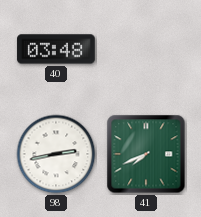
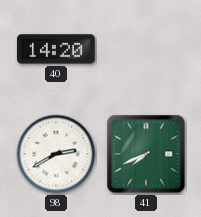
40: 03:48 -> 14:20 (56, 49)
98: 2:43 -> 2:40 (56, 154)
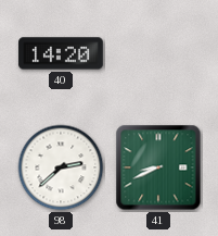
98: 2:40 -> 2:38 (61, 167)
41: 7:41 -> 8:41 (158, 167)
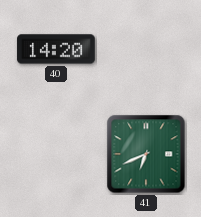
98: 2:38 -> none (61, 167)
41: 8:41 -> 6:41 (146, 154)
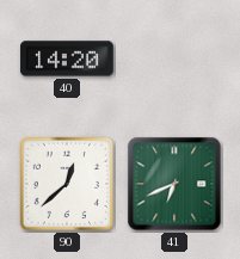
90: none -> 12:38 (67, 184)
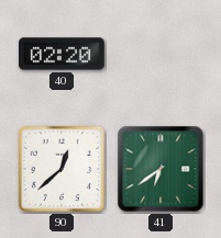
40: 14:20 -> 02:20 (62, 54)
41: 6:41 -> 6:39 (161, 169)
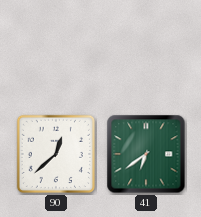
40: 02:20 -> none (62, 54)
